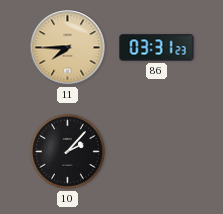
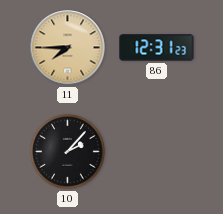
86: 03:31 -> 12:31 (157, 48)
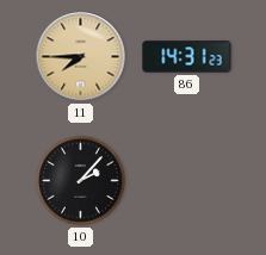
86: 12:31 -> 14:31 (187, 57)
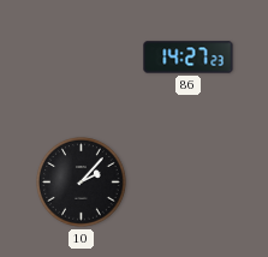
11: 7:45 -> none (81, 57)
86: 14:31 -> 14:27 (189, 58)
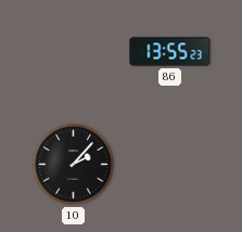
86: 14:27 -> 13:55 (170, 52)
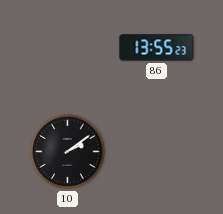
10: 2:07 -> 2:09 (68, 152)
